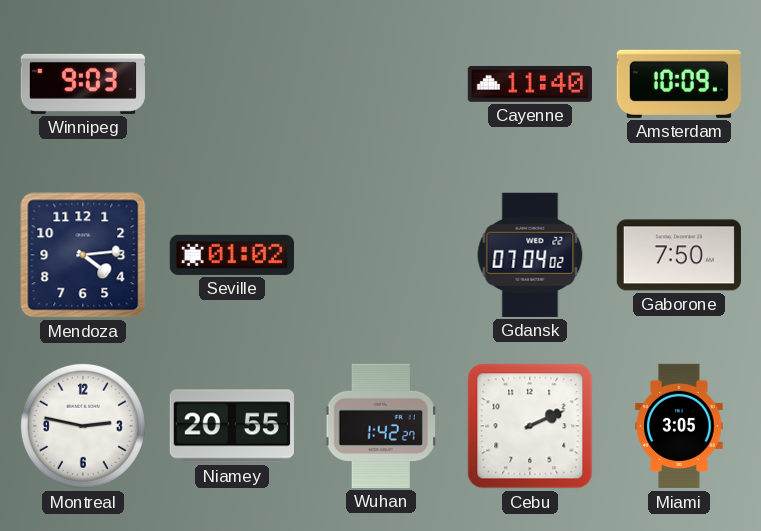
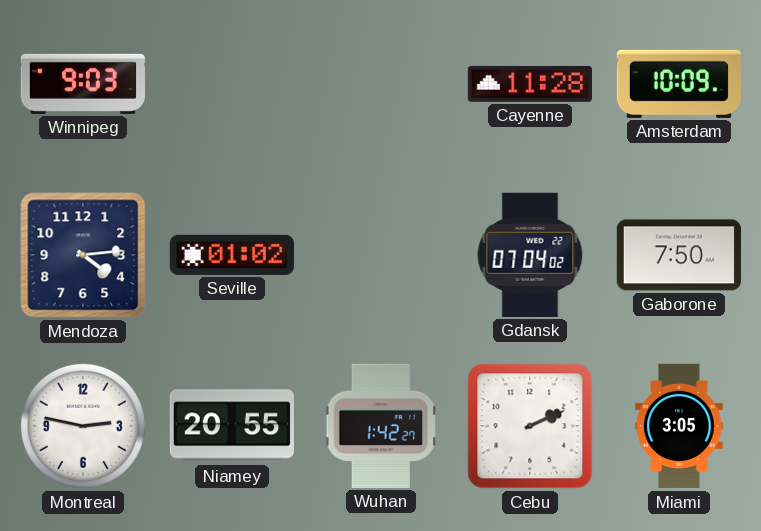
Cayenne: 11:40 -> 11:28 (529, 84)
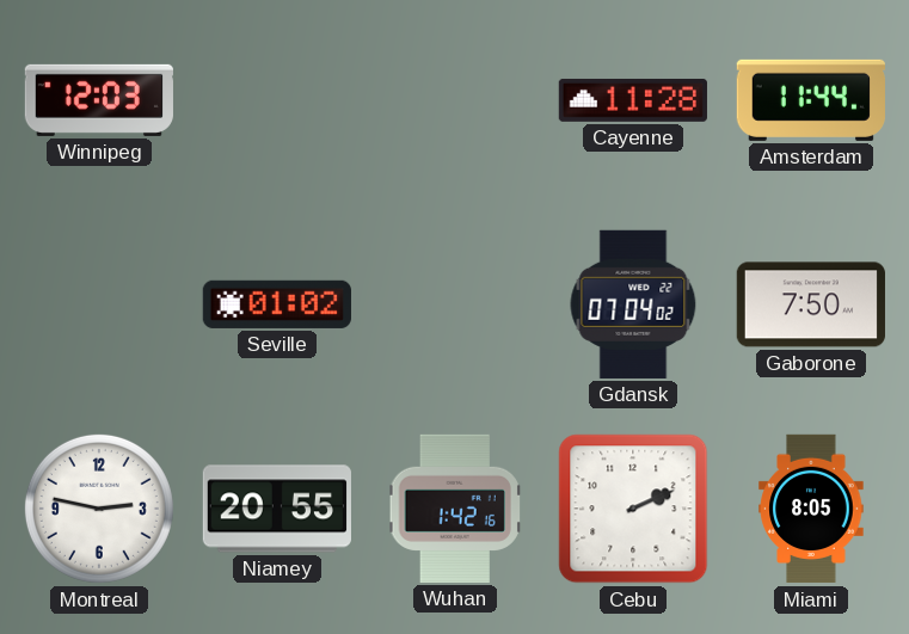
Winnipeg: 9:03 -> 12:03 (99, 100)
Amsterdam: 10:09 -> 11:44 (811, 100)
Mendoza: 4:14 -> none (83, 255)
Wuhan: 1:42:27 -> 1:42:16 (455, 509)
Miami: 3:05 -> 8:05 (811, 509)
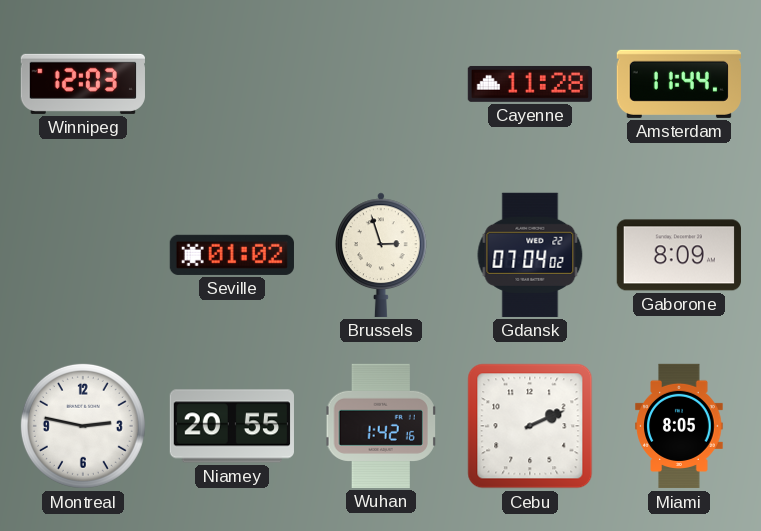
Brussels: none -> 2:57 (382, 255)
Gaborone: 7:50 -> 8:09 (679, 255)
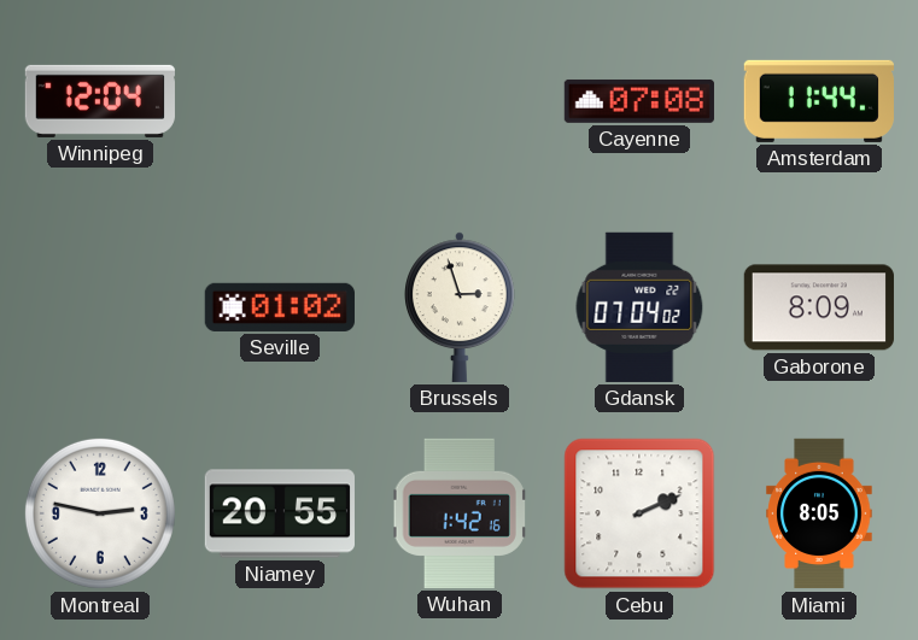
Winnipeg: 12:03 -> 12:04 (100, 101)
Cayenne: 11:28 -> 07:08 (638, 101)
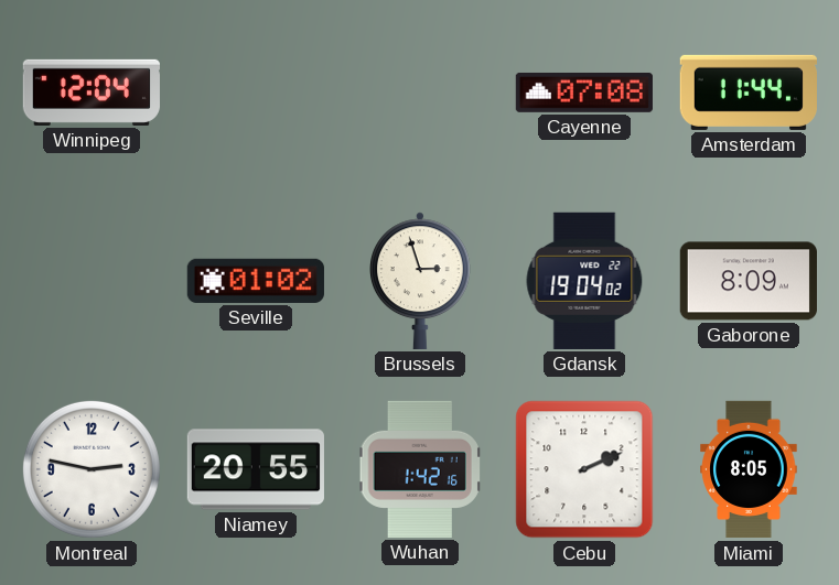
Gdansk: 07:04 -> 19:04 (584, 281)
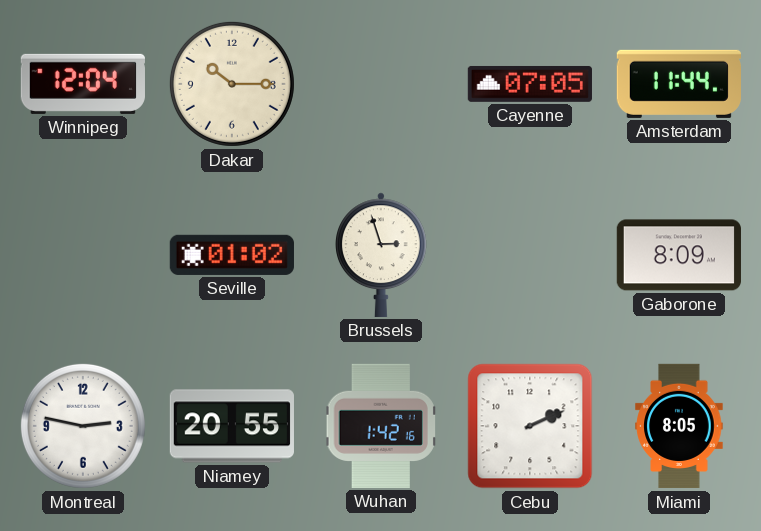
Dakar: none -> 10:15 (232, 84)
Cayenne: 07:08 -> 07:05 (529, 84)
Gdansk: 19:04 -> none (584, 281)
